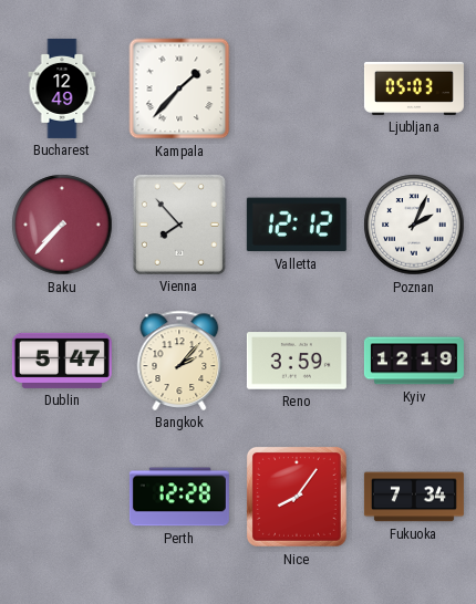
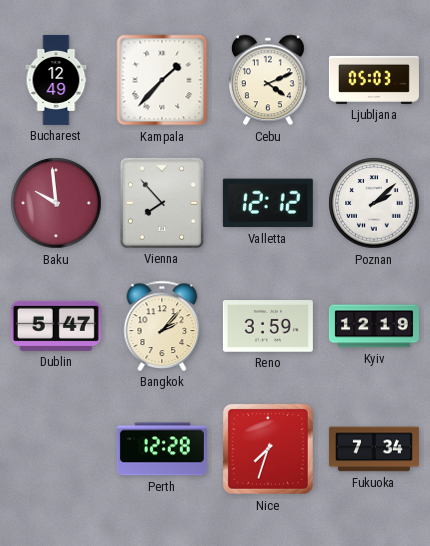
Cebu: none -> 4:11 (268, 80)
Baku: 7:37 -> 9:59 (56, 203)
Poznan: 2:04 -> 2:08 (374, 203)
Nice: 8:06 -> 7:33 (268, 449)
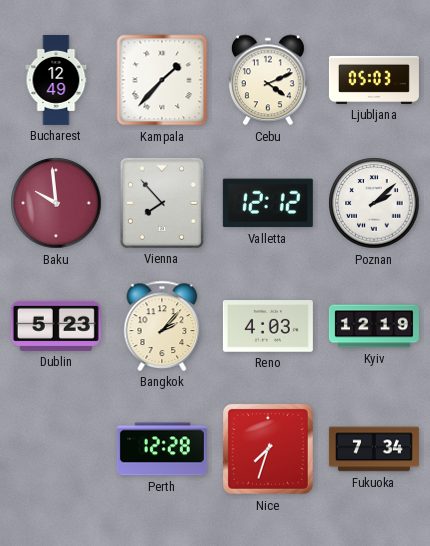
Dublin: 5:47 -> 5:23 (56, 326)
Reno: 3:59 -> 4:03 (268, 326)
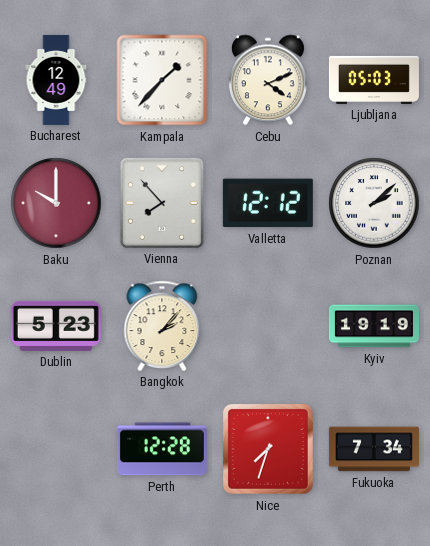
Baku: 9:59 -> 10:00 (56, 203)
Reno: 4:03 -> none (268, 326)
Kyiv: 12:19 -> 19:19 (374, 326)
